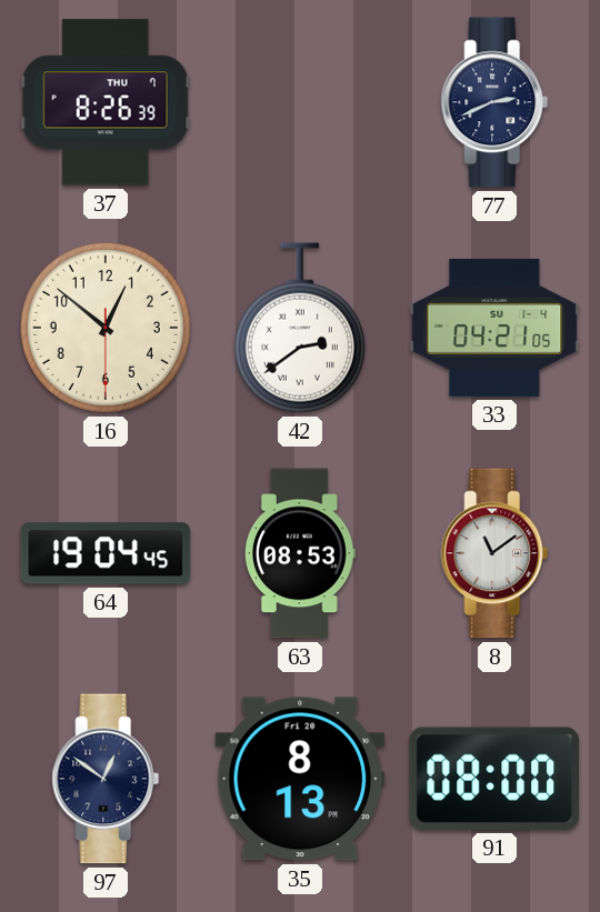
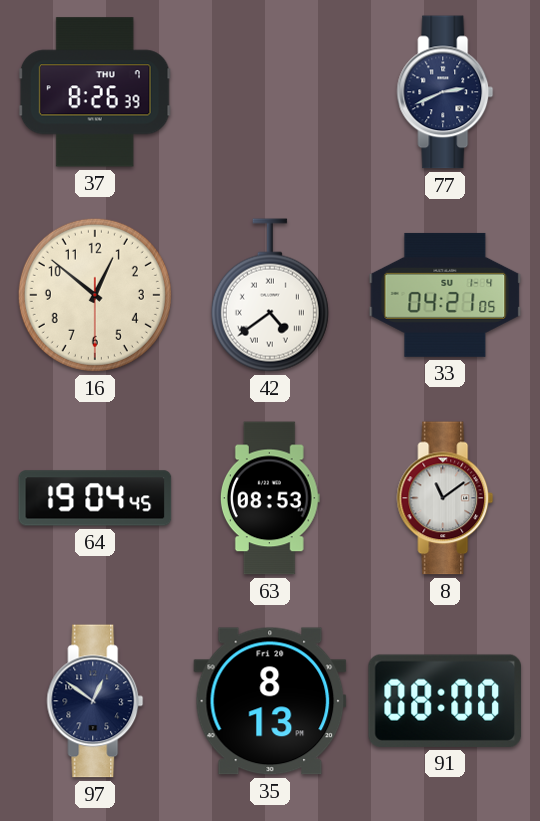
42: 2:39 -> 4:39 (270, 295)
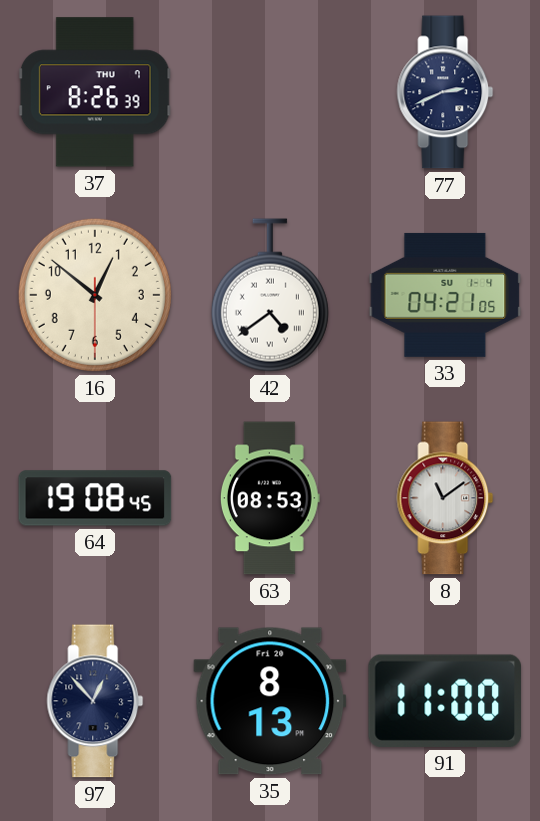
64: 19:04 -> 19:08 (95, 498)
97: 12:51 -> 12:53 (95, 701)
91: 08:00 -> 11:00 (444, 701)
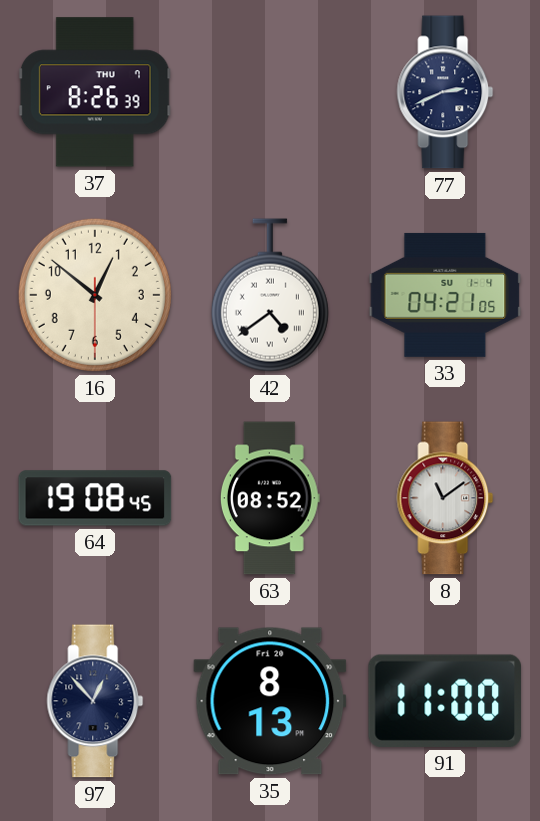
63: 08:53 -> 08:52 (270, 498)
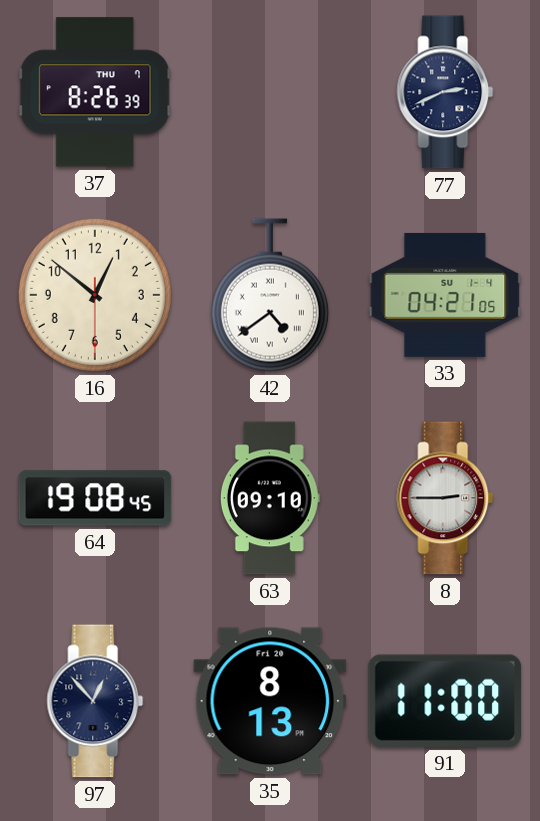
63: 08:52 -> 09:10 (270, 498)
8: 11:09 -> 2:45 (445, 498)
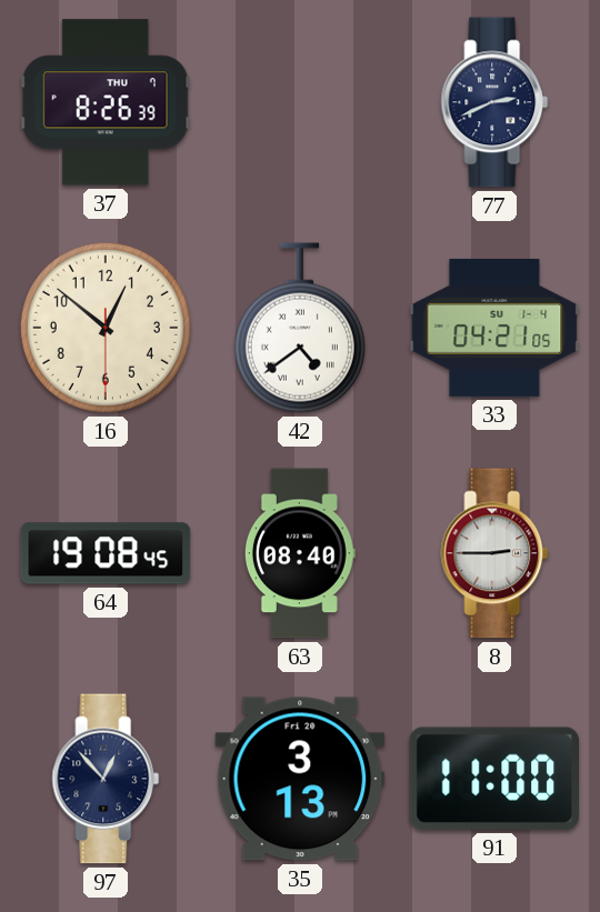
63: 09:10 -> 08:40 (300, 553)
35: 8:13 -> 3:13 (300, 779)
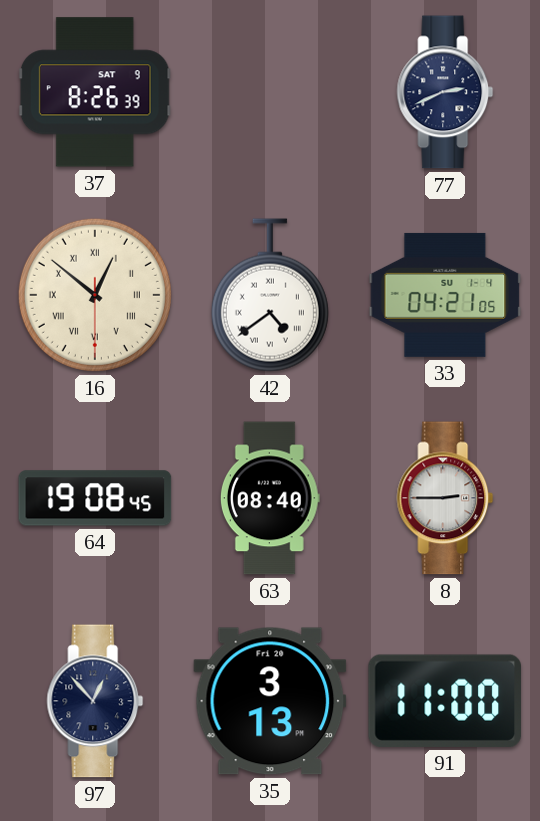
37 date: THU 7 -> SAT 9 (95, 92)
16 numerals: Arabic -> Roman (95, 295)
